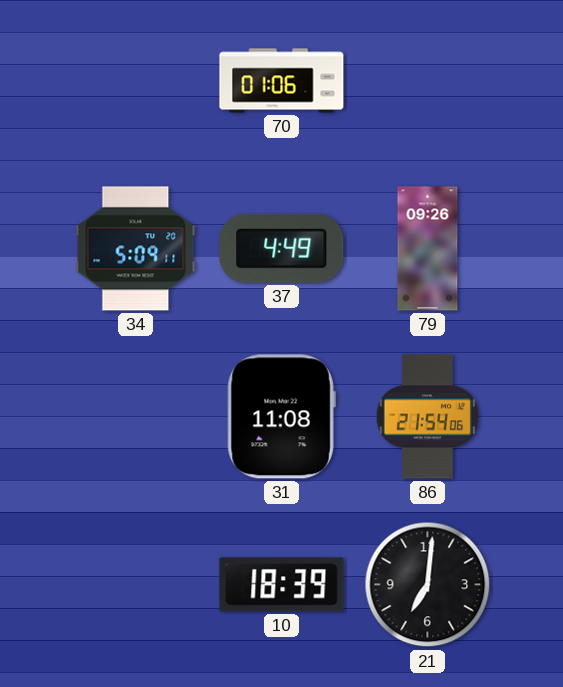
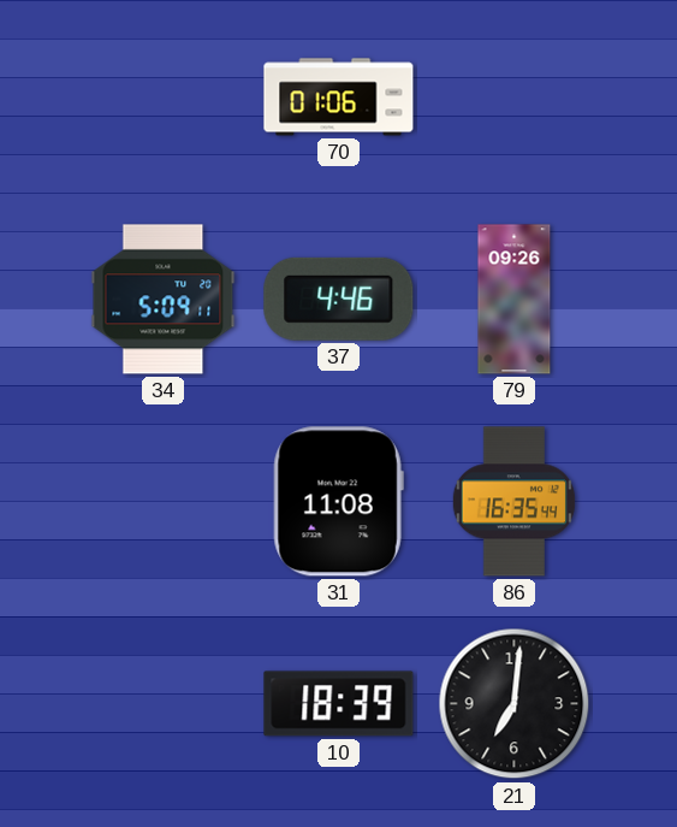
37: 4:49 -> 4:46 (339, 299)
86: 21:54 -> 16:35 (513, 502)
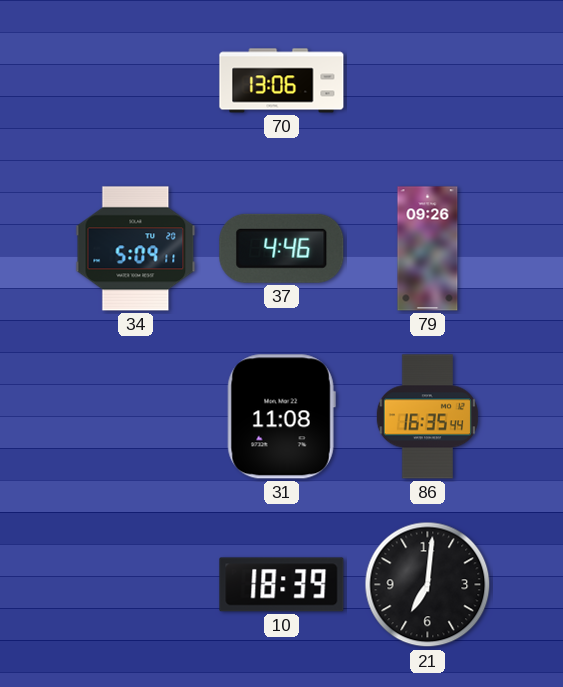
70: 01:06 -> 13:06 (282, 81)
